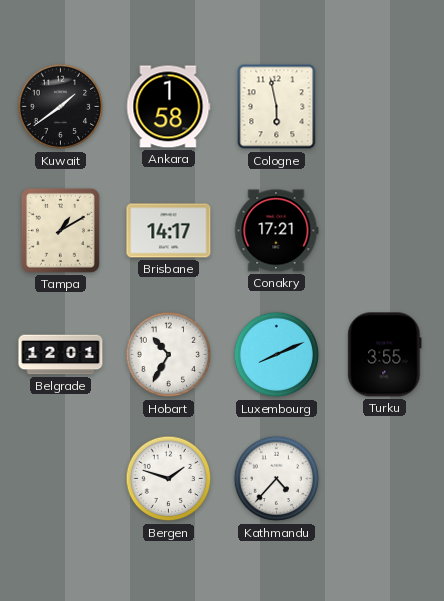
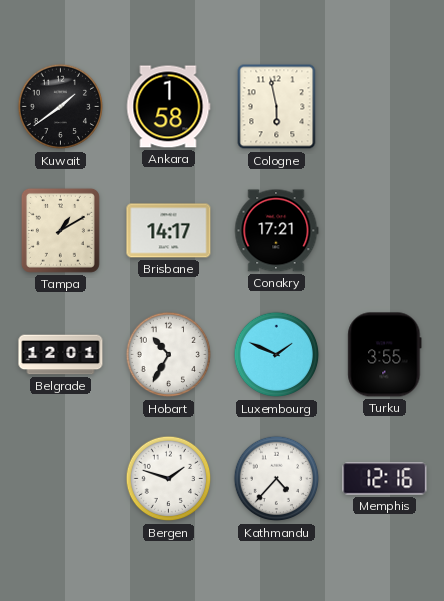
Luxembourg: 8:11 -> 1:49 (277, 355)
Memphis: none -> 12:16 (385, 479)
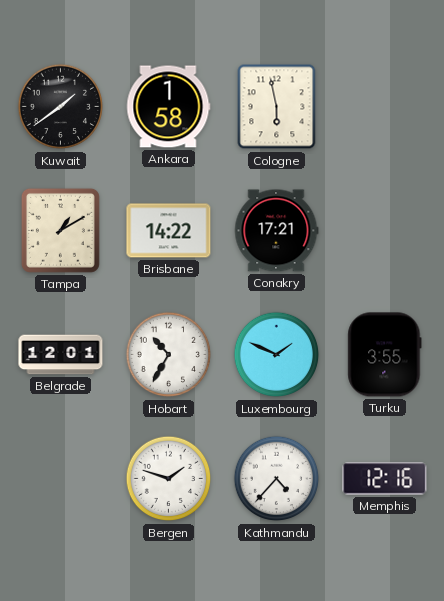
Brisbane: 14:17 -> 14:22 (169, 231)
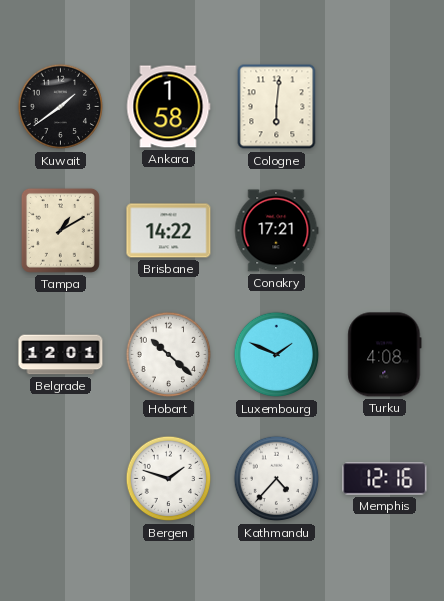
Cologne: 5:58 -> 6:01 (277, 107)
Hobart: 10:35 -> 10:22 (169, 355)
Turku: 3:55 -> 4:08 (385, 355)
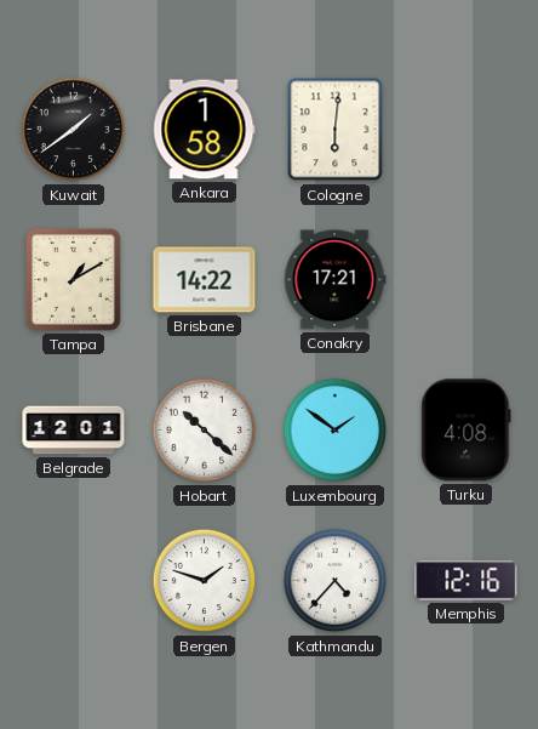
Luxembourg: 1:49 -> 1:51 (336, 431)
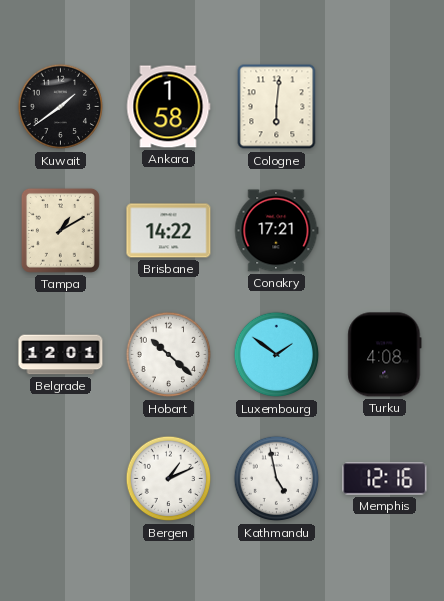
Bergen: 1:48 -> 1:11 (169, 479)
Kathmandu: 4:37 -> 4:58 (277, 479)
